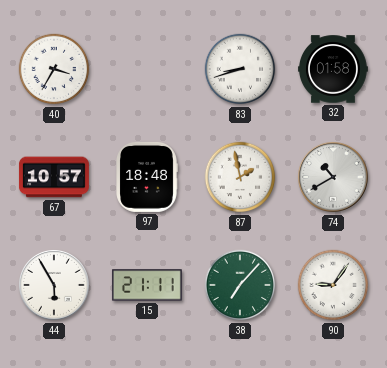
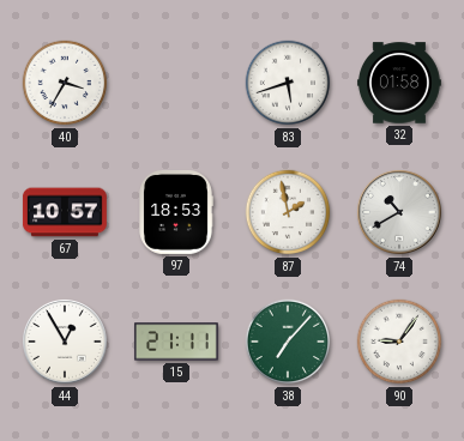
83: 8:42 -> 5:42 (288, 83)
97: 18:48 -> 18:53 (176, 212)
44: 5:55 -> 12:55 (66, 343)
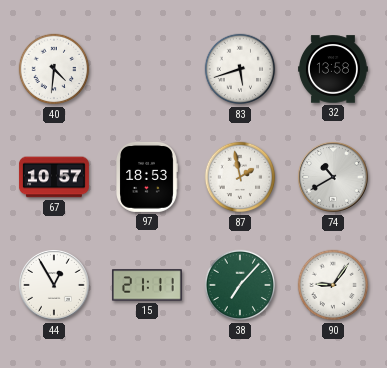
40: 3:35 -> 4:31 (54, 69)
32: 01:58 -> 13:58 (333, 69)
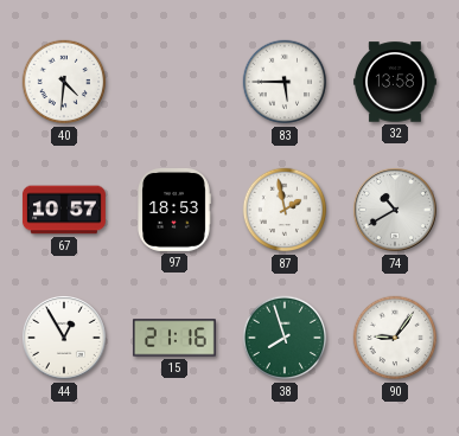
83: 5:42 -> 5:45 (285, 82)
15: 21:11 -> 21:16 (174, 338)
38: 7:07 -> 7:57 (285, 338)
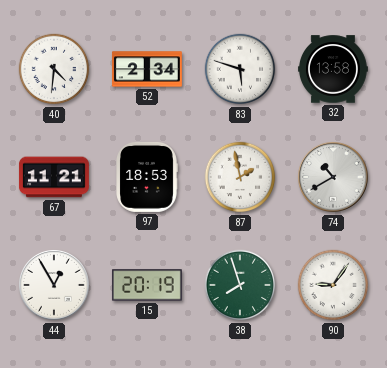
52: none -> 2:34 (147, 69)
83: 5:45 -> 5:48 (240, 69)
67: 10:57 -> 11:21 (54, 177)
15: 21:16 -> 20:19 (147, 285)
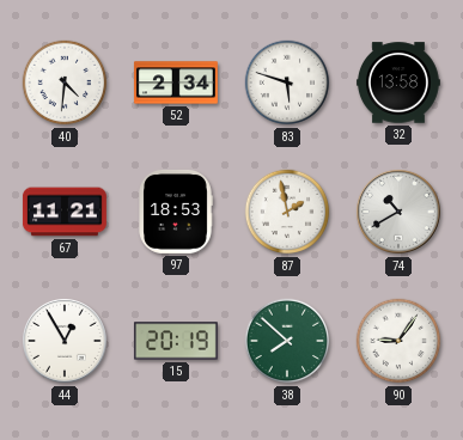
38: 7:57 -> 7:52 (287, 341)
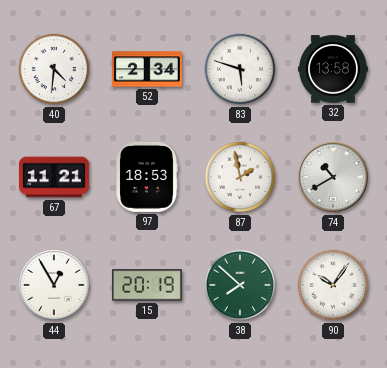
90: 9:06 -> 10:06 (333, 285)
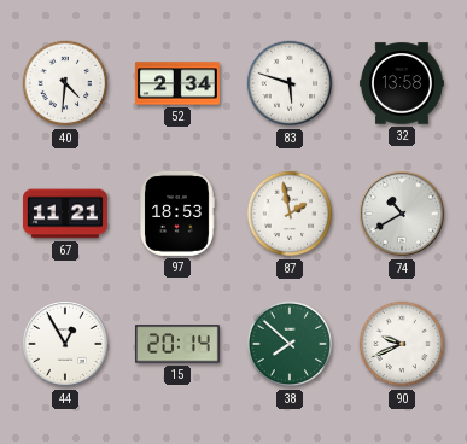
15: 20:19 -> 20:14 (177, 344)
90: 10:06 -> 9:41 (402, 344)
